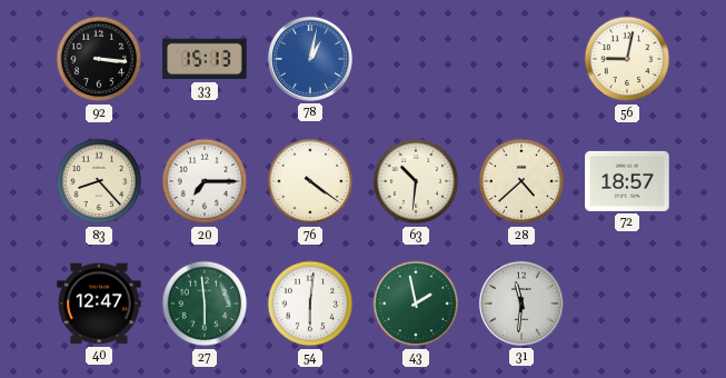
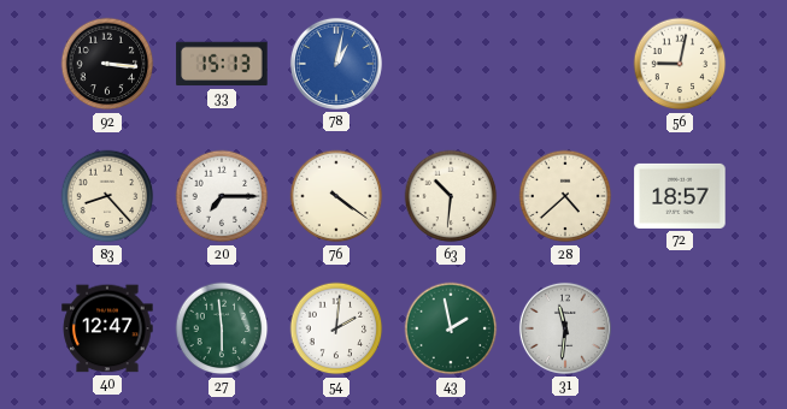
54: 6:01 -> 2:01 (336, 328)
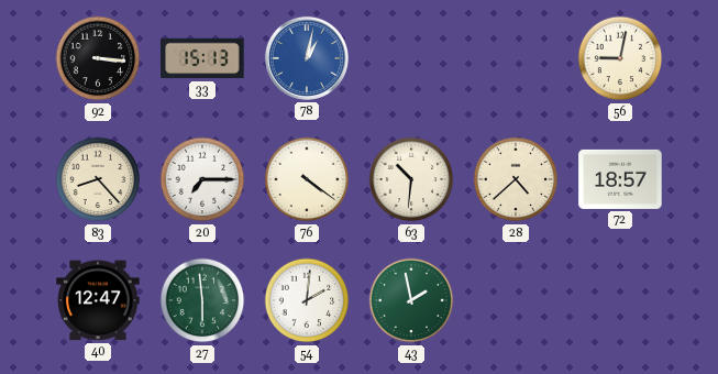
31: 11:31 -> none (565, 328)
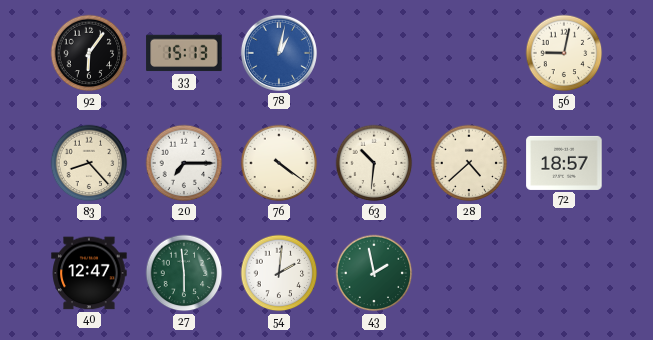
92: 3:16 -> 6:06 (89, 53)
